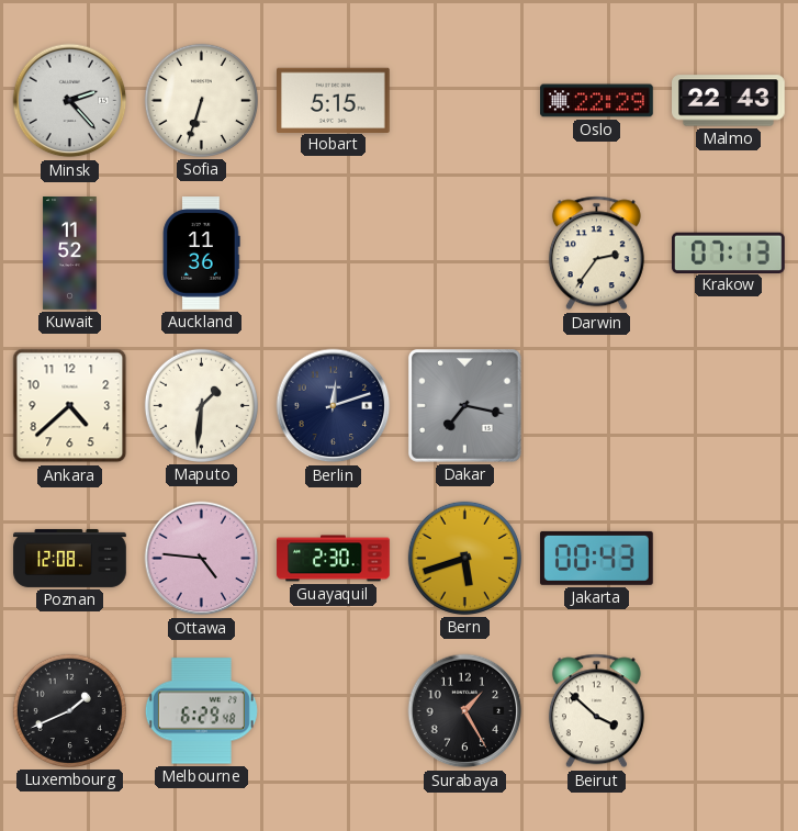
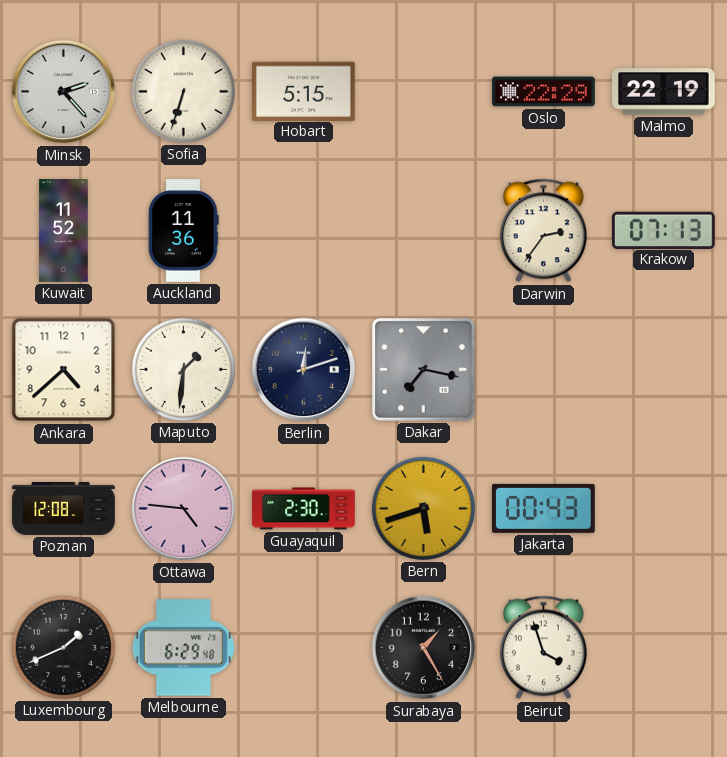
Malmo: 22:43 -> 22:19 (664, 92)
Beirut: 3:52 -> 3:57 (543, 648)
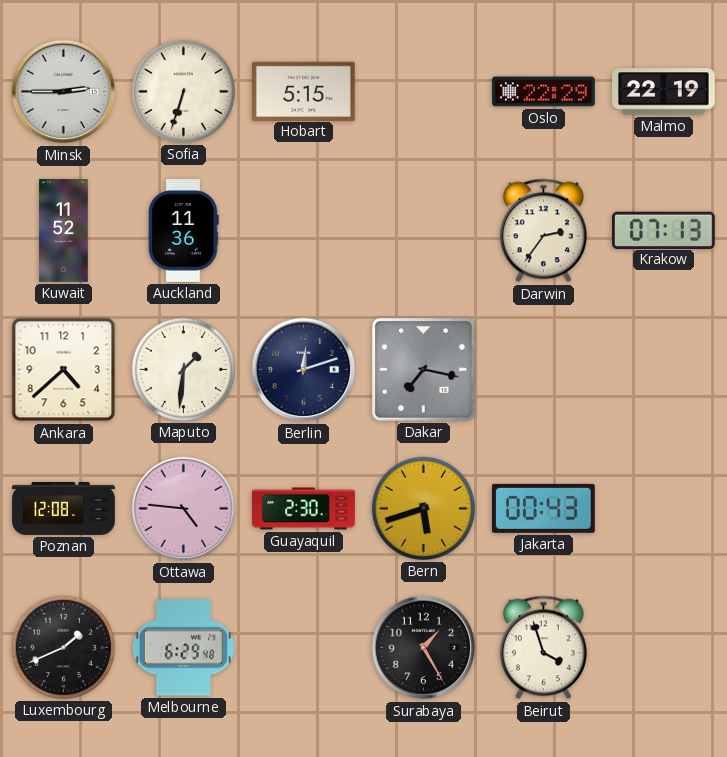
Minsk: 2:23 -> 2:45 (64, 92)
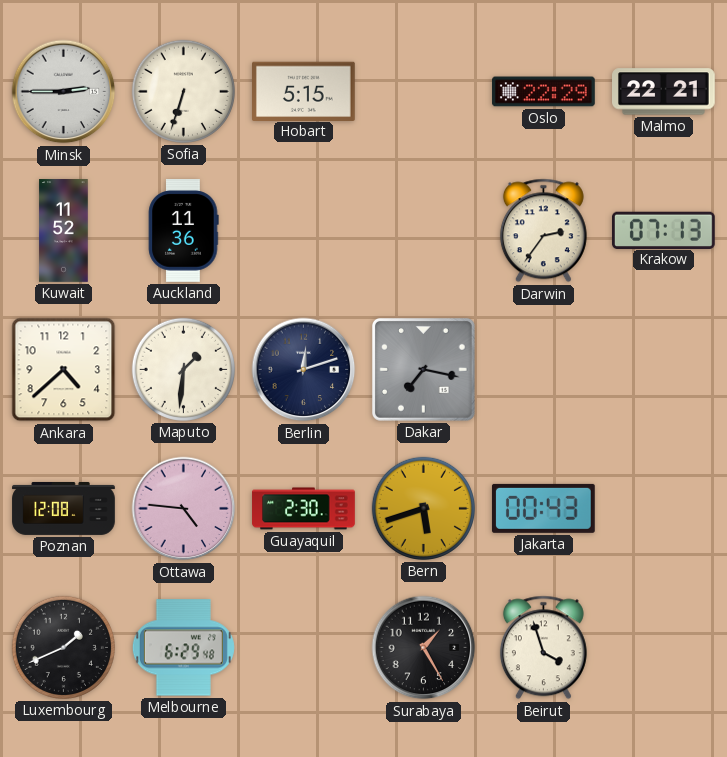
Malmo: 22:19 -> 22:21 (664, 92)
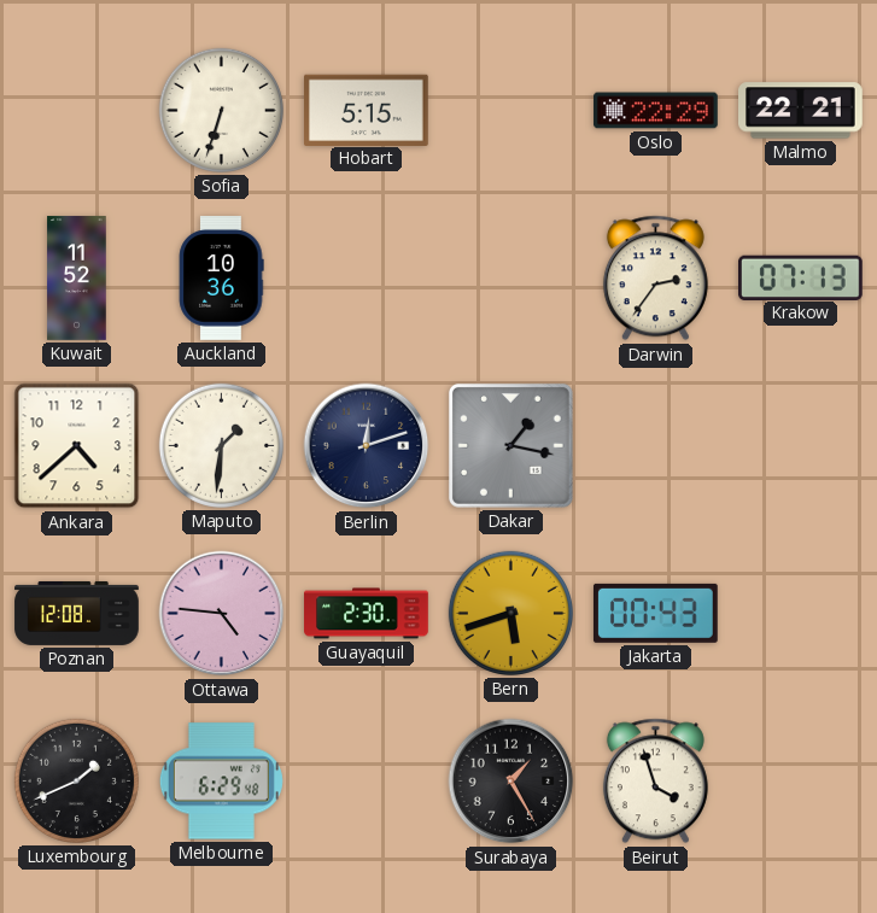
Minsk: 2:45 -> none (64, 92)
Auckland: 11:36 -> 10:36 (221, 279)
Dakar: 7:17 -> 1:17 (510, 445)
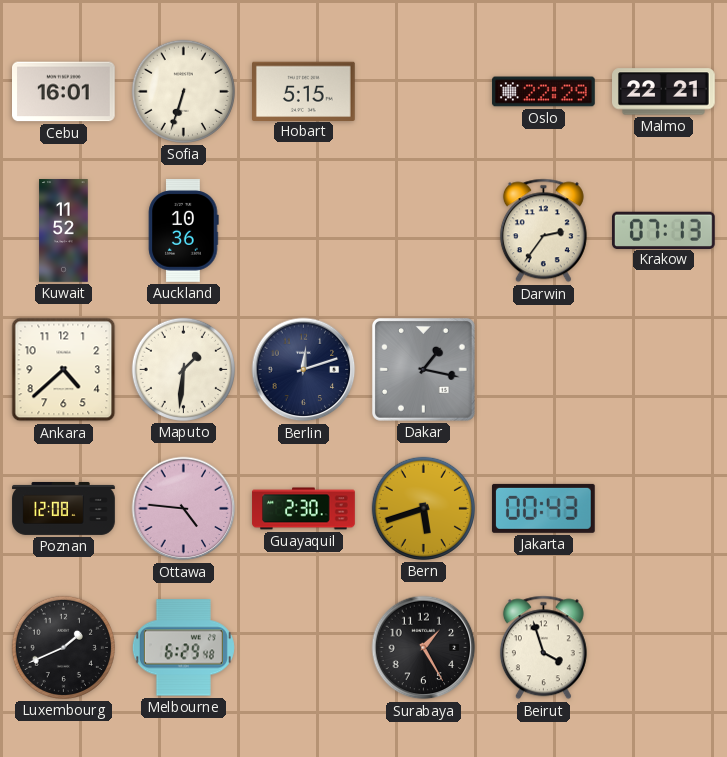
Cebu: none -> 16:01 (64, 92)
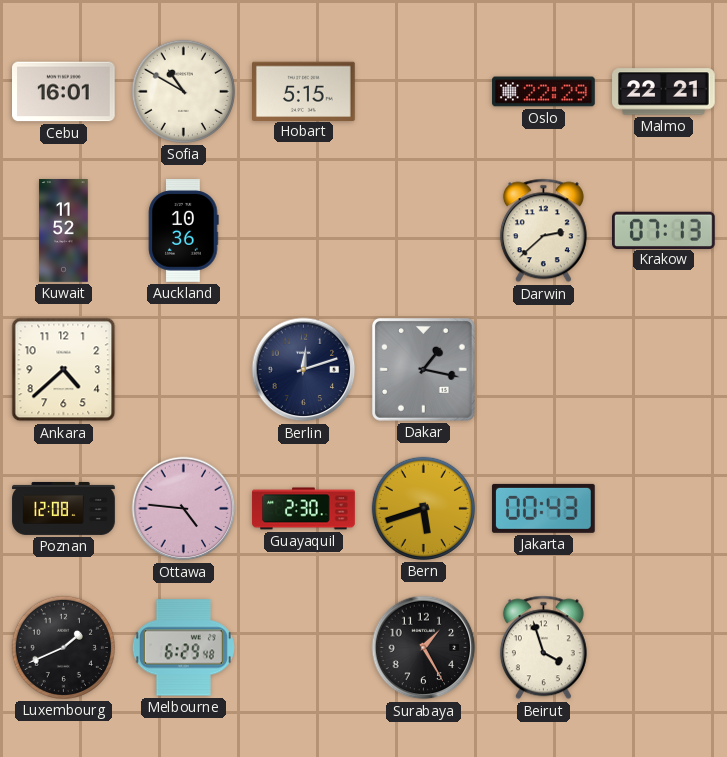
Sofia: 6:33 -> 10:50 (183, 91)
Darwin: 2:36 -> 2:38 (543, 231)
Maputo: 1:31 -> none (183, 369)
